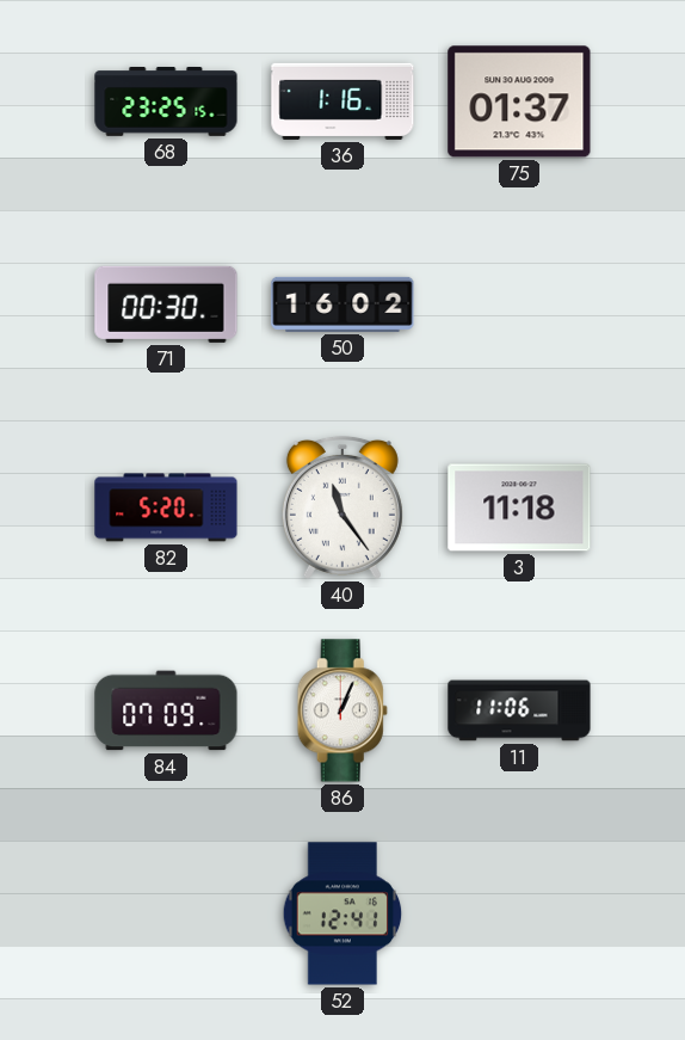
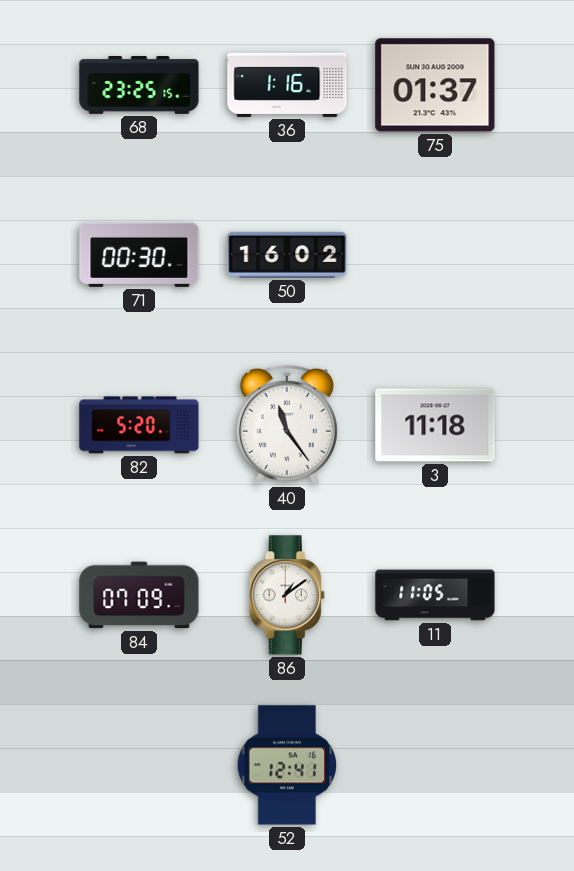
86: 1:04 -> 1:09 (287, 595)
11: 11:06 -> 11:05 (435, 595)
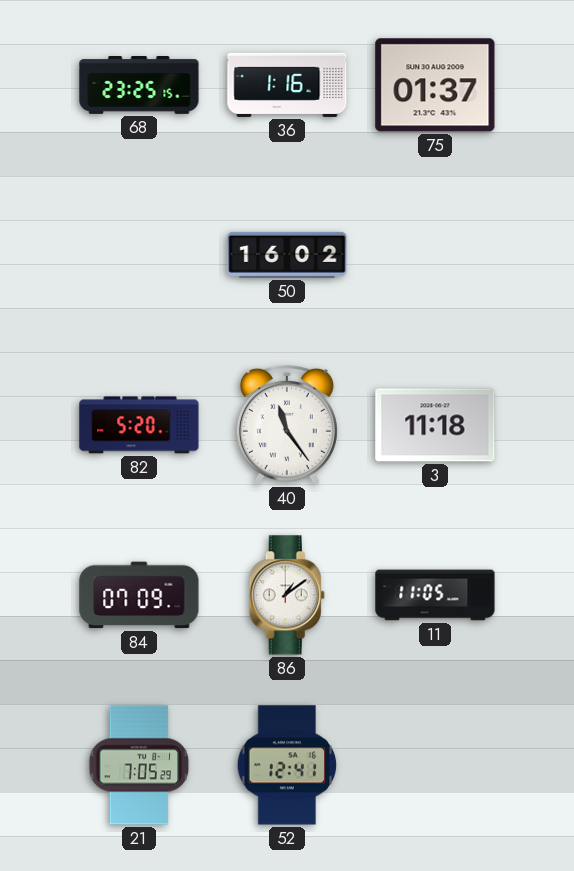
71: 00:30 -> none (139, 255)
21: none -> 7:05 (139, 765)
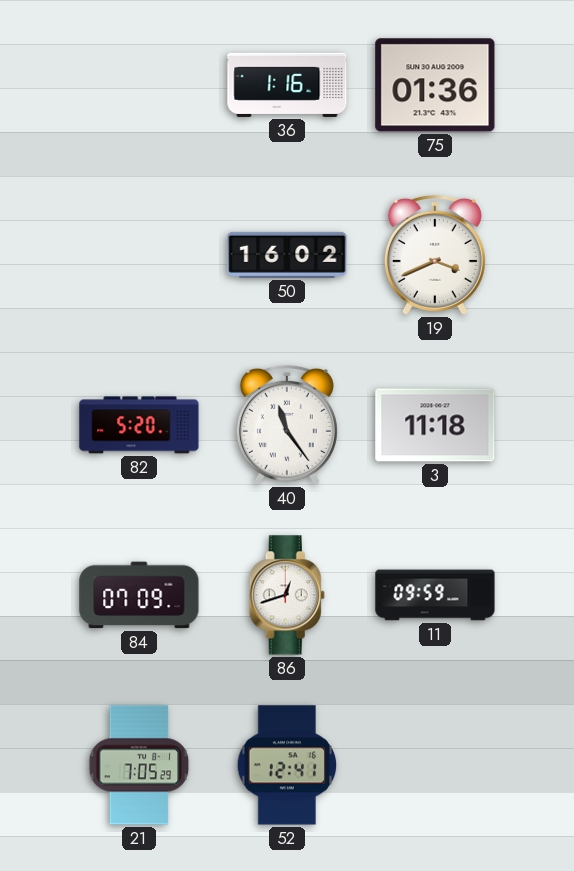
68: 23:25 -> none (139, 86)
75: 01:37 -> 01:36 (435, 85)
19: none -> 3:41 (435, 255)
86: 1:09 -> 12:42 (287, 595)
11: 11:05 -> 09:59 (435, 595)
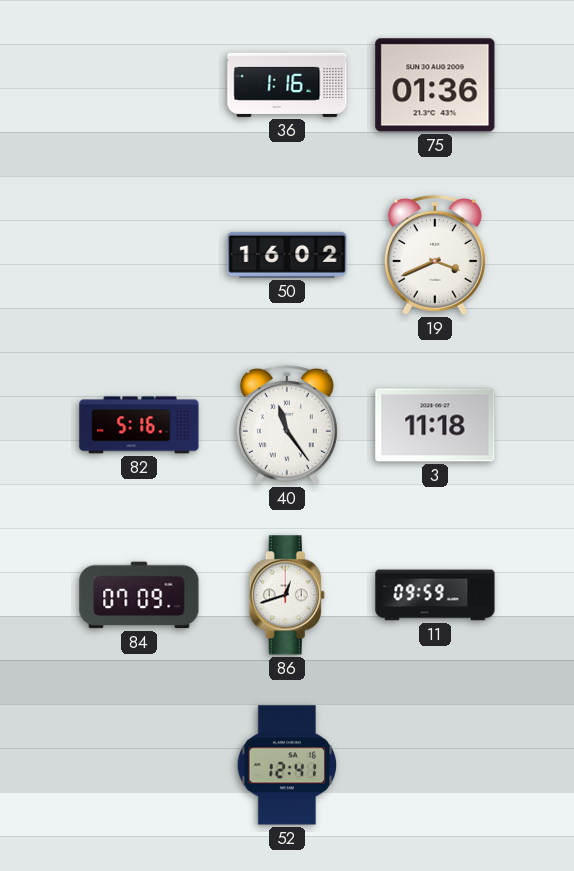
82: 5:20 -> 5:16 (139, 425)
21: 7:05 -> none (139, 765)
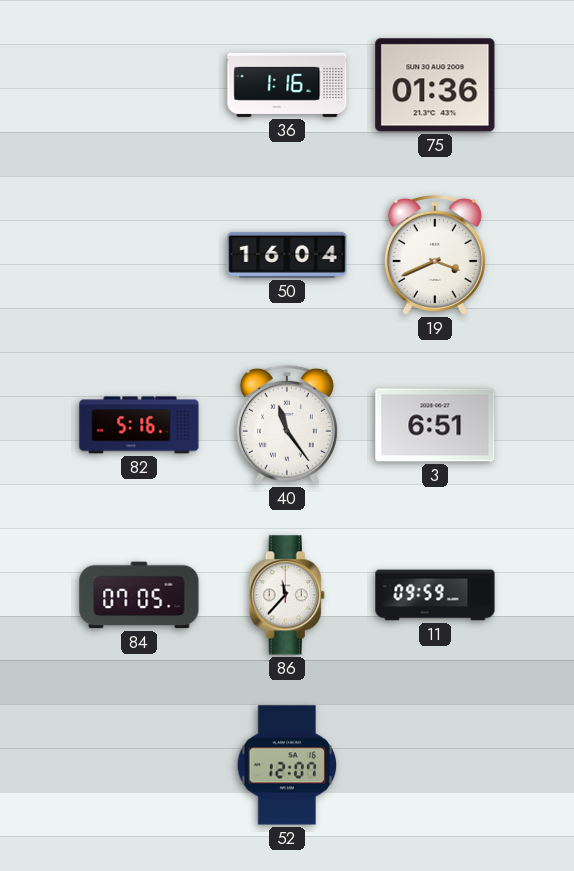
50: 16:02 -> 16:04 (287, 255)
3: 11:18 -> 6:51 (435, 425)
84: 07:09 -> 07:05 (139, 595)
86: 12:42 -> 11:37 (287, 595)
52: 12:41 -> 12:07 (287, 765)
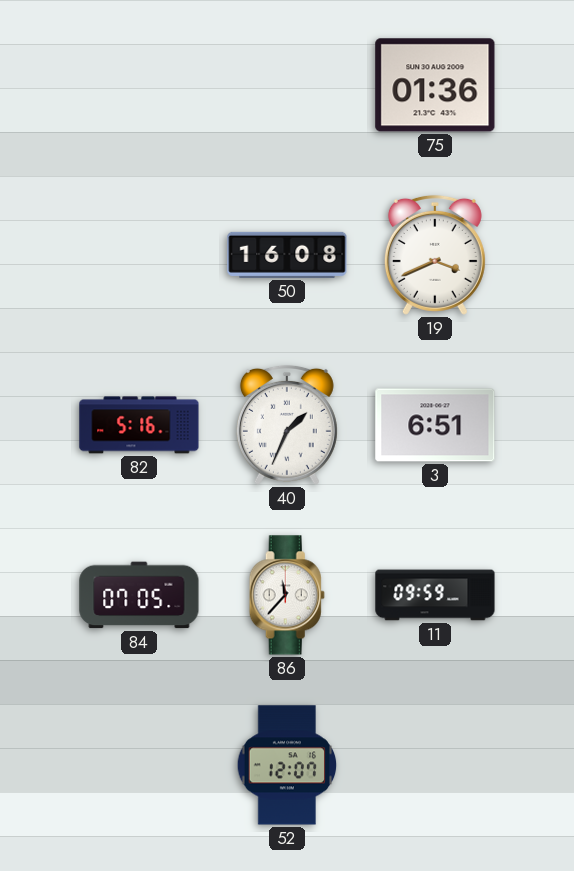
36: 1:16 -> none (287, 85)
50: 16:04 -> 16:08 (287, 255)
40: 11:24 -> 1:34 (287, 425)
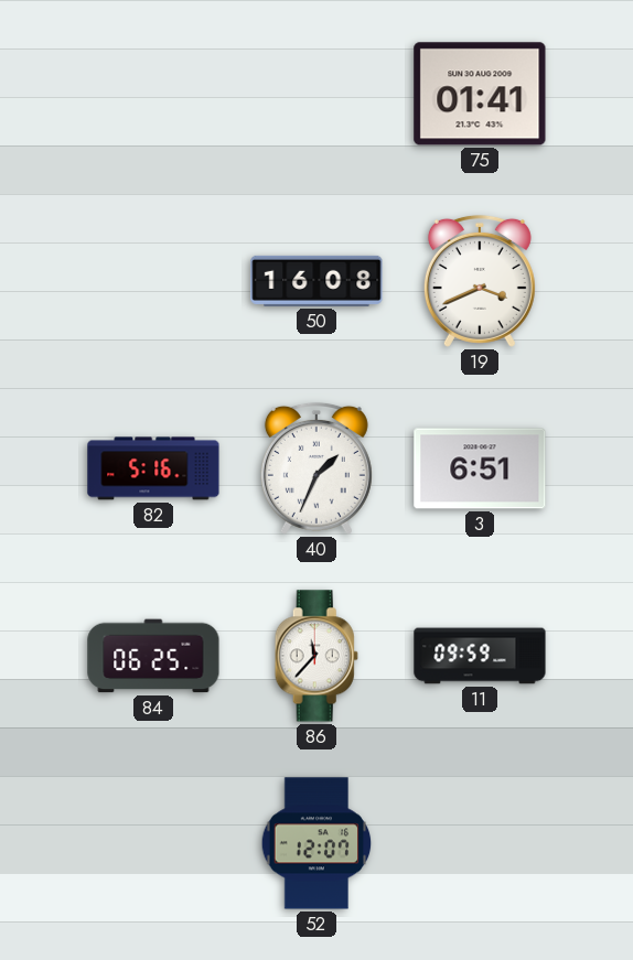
75: 01:36 -> 01:41 (480, 94)
84: 07:05 -> 06:25 (153, 656)
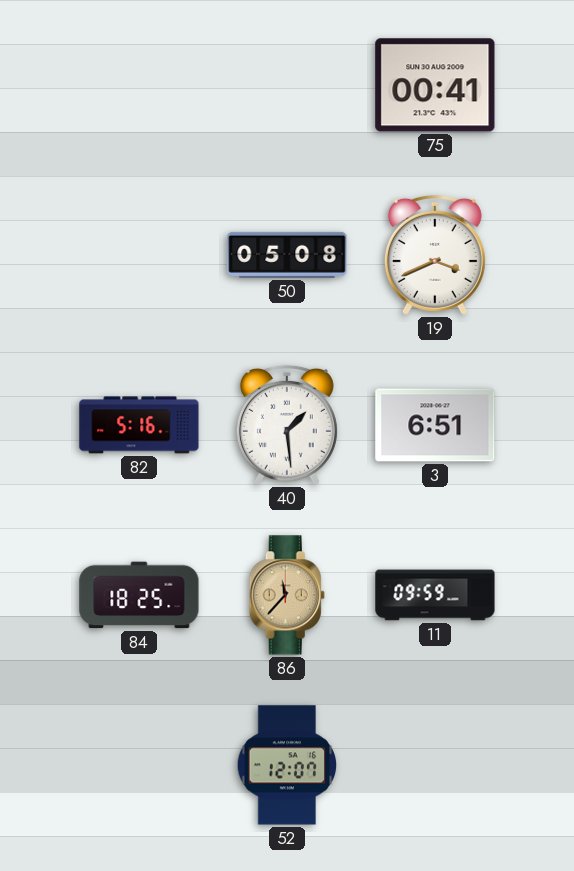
75: 01:41 -> 00:41 (435, 85)
50: 16:08 -> 05:08 (287, 255)
40: 1:34 -> 1:29 (287, 425)
84: 06:25 -> 18:25 (139, 595)
86 dial: white -> champagne (287, 595)
